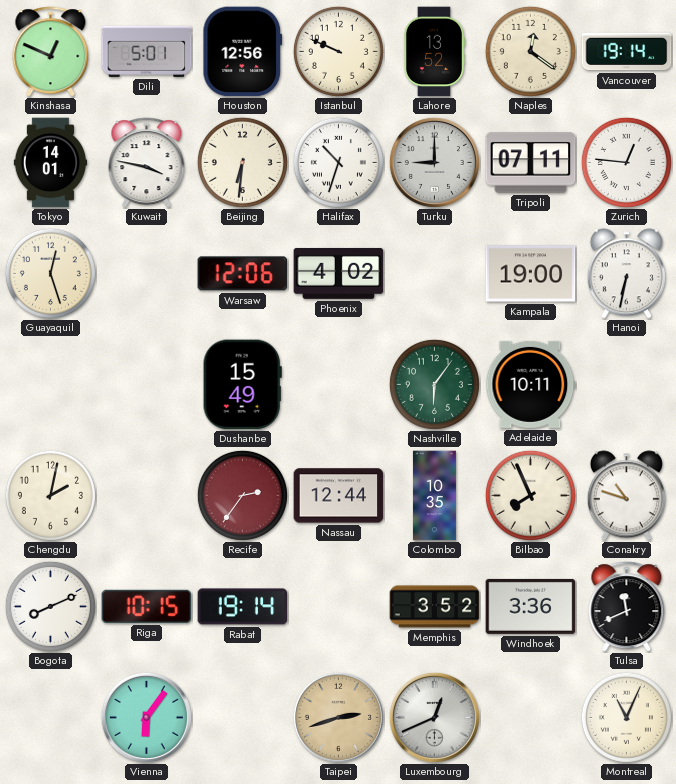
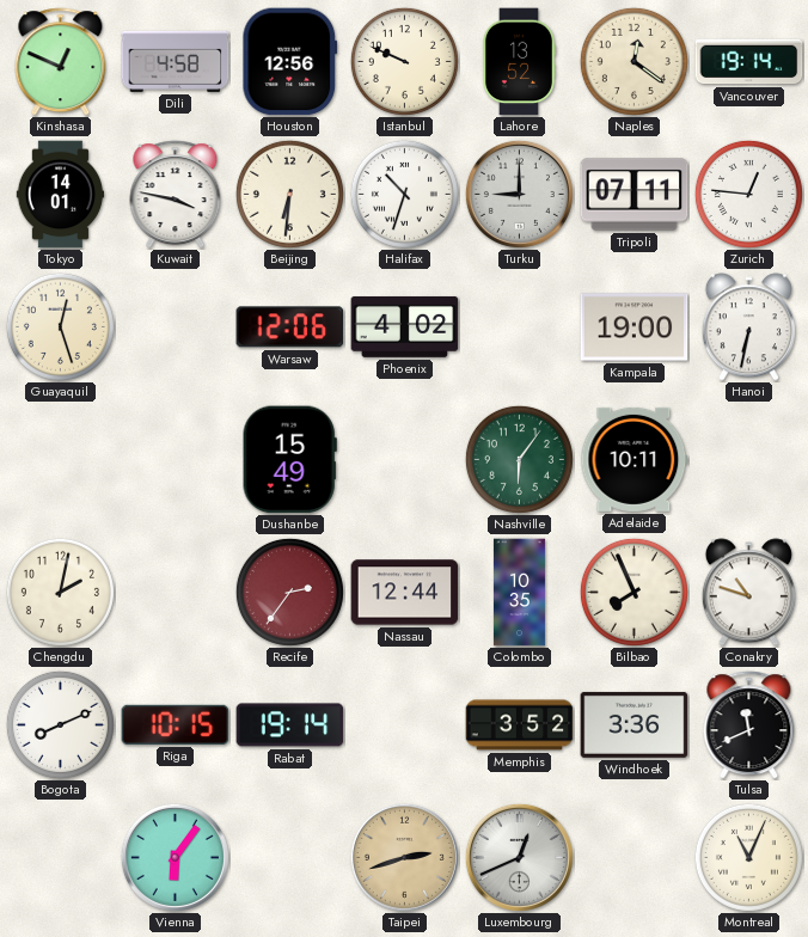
Dili: 5:01 -> 4:58 (176, 61)
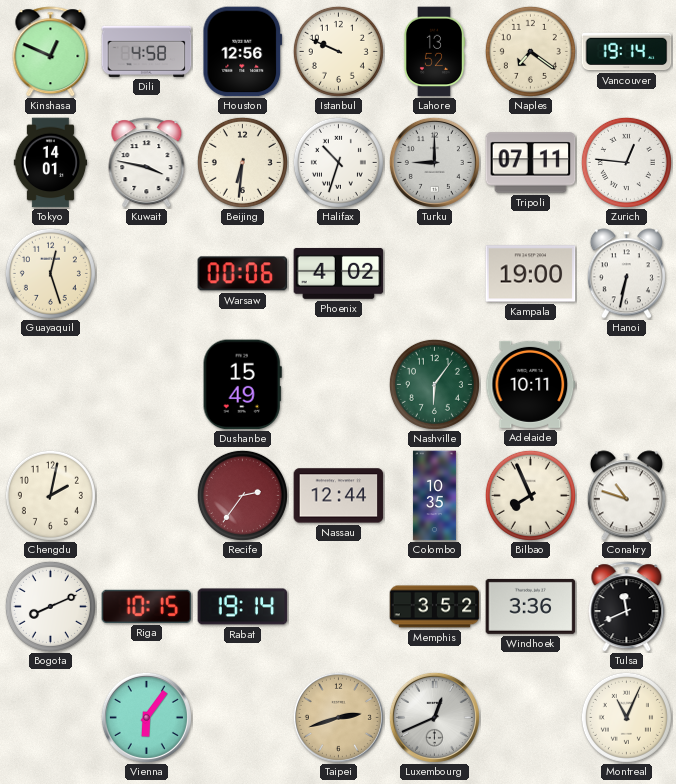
Naples: 12:21 -> 7:21 (530, 51)
Warsaw: 12:06 -> 00:06 (243, 274)
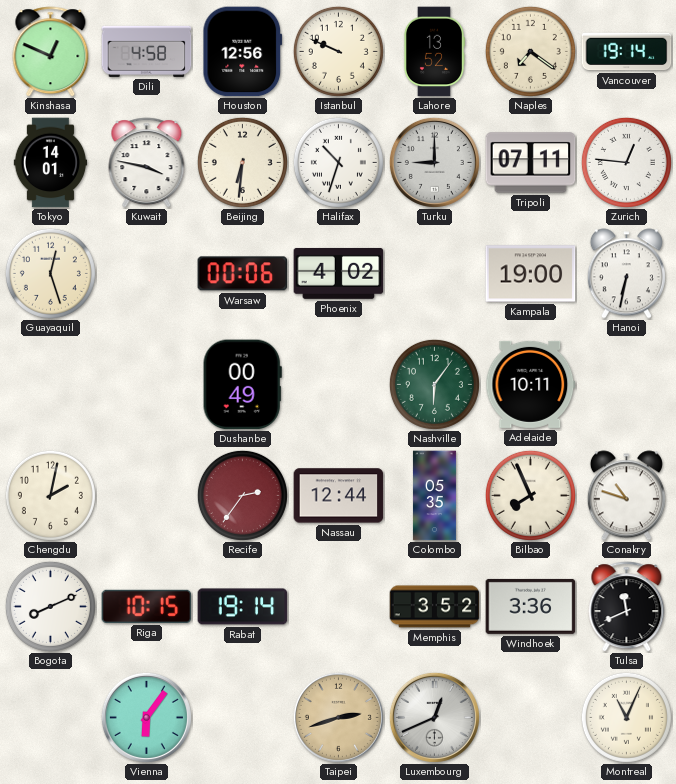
Dushanbe: 15:49 -> 00:49 (242, 385)
Colombo: 10:35 -> 05:35 (434, 496)
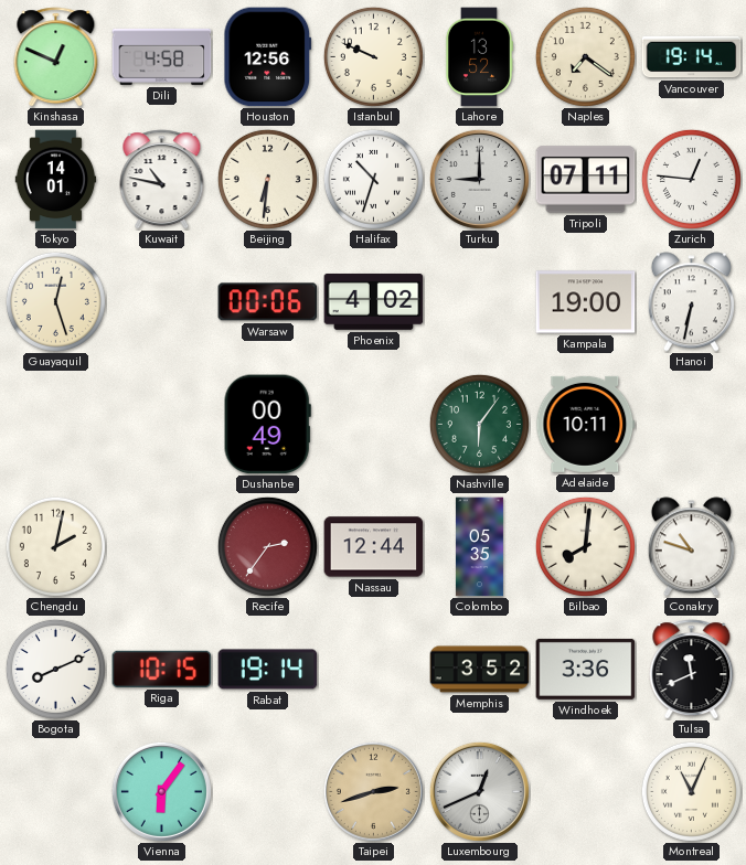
Kuwait: 3:47 -> 10:47 (162, 180)
Bilbao: 7:56 -> 8:01 (585, 546)
